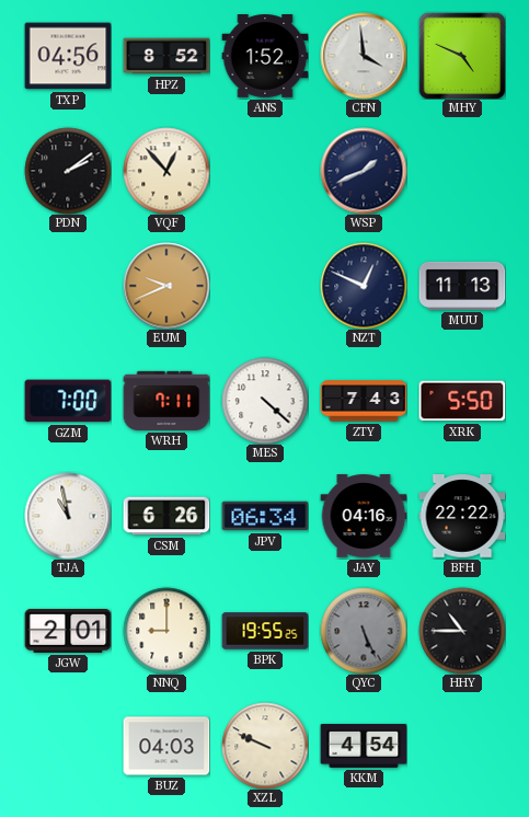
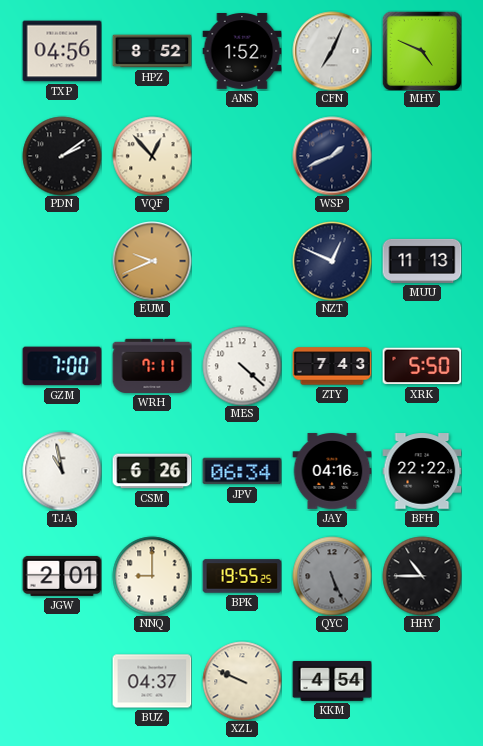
CFN: 3:59 -> 7:04 (332, 51)
BUZ: 04:03 -> 04:37 (152, 681)
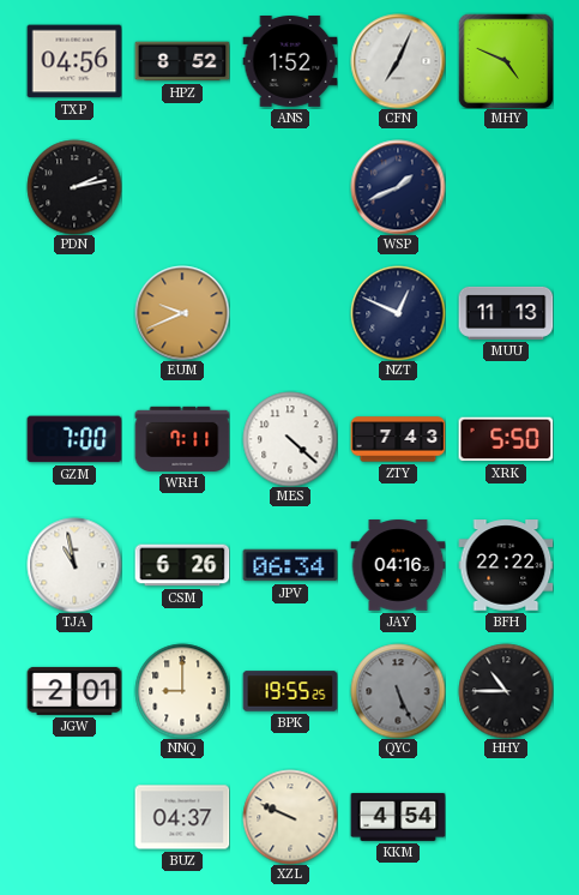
PDN: 2:09 -> 2:13 (74, 187)
VQF: 12:53 -> none (152, 156)
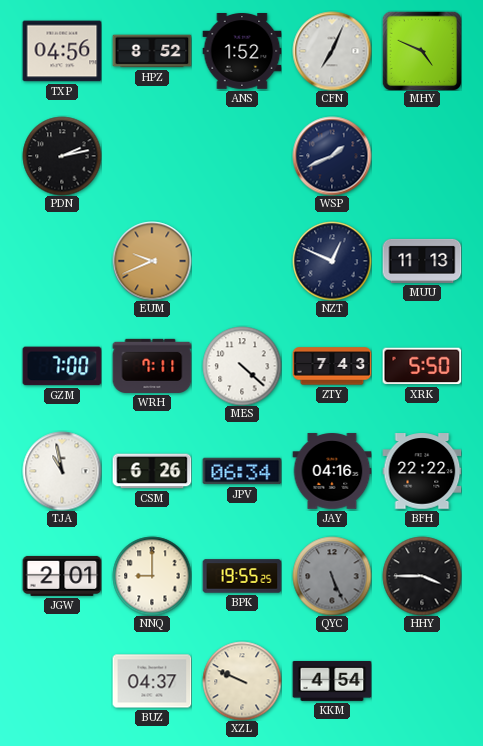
HHY: 10:45 -> 3:45 (422, 576)
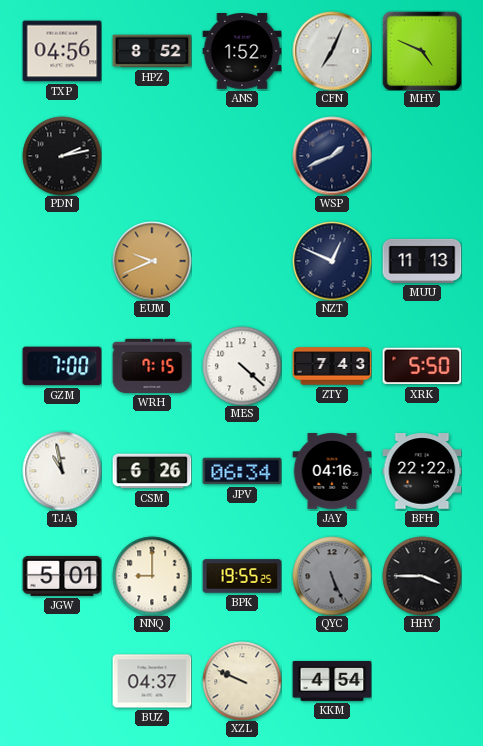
WRH: 7:11 -> 7:15 (152, 366)
JGW: 2:01 -> 5:01 (62, 576)
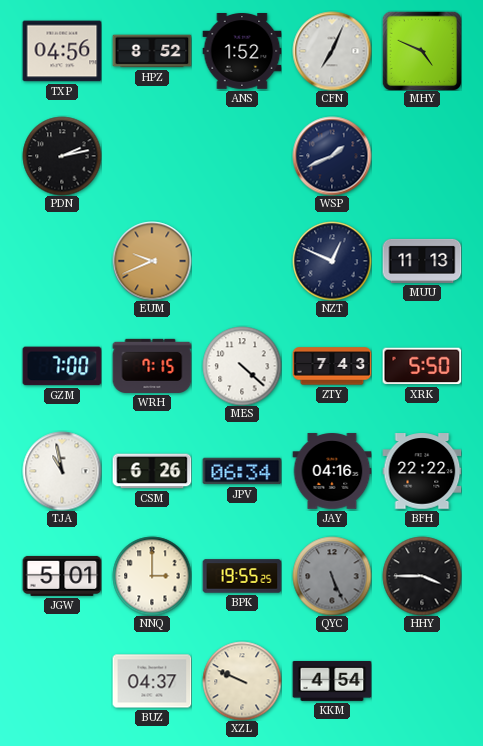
NNQ: 9:00 -> 3:00 (152, 576)
